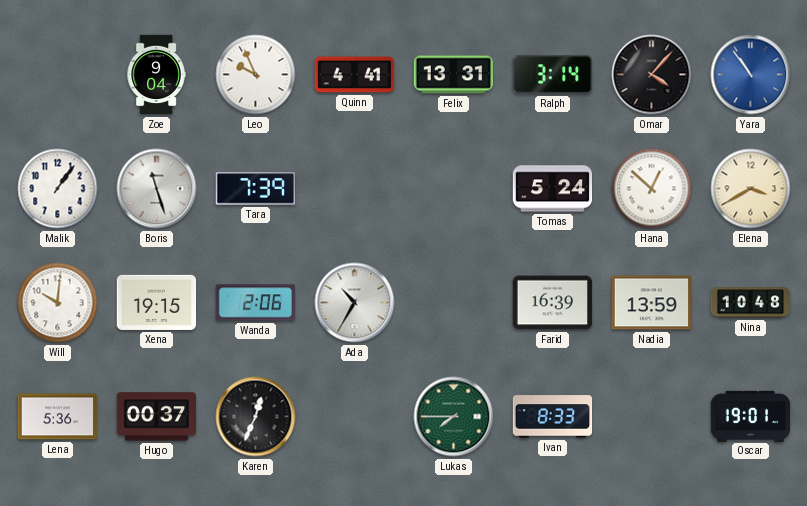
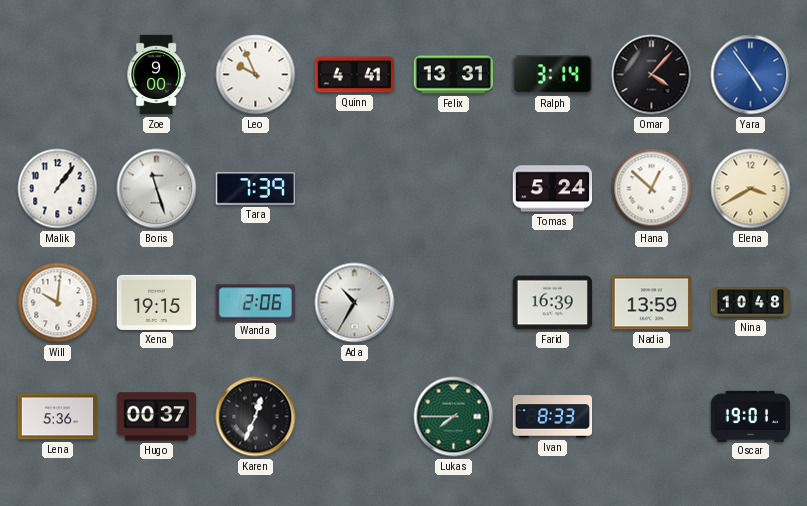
Zoe: 9:04 -> 9:00 (156, 75)
Yara: 10:54 -> 4:54 (751, 75)
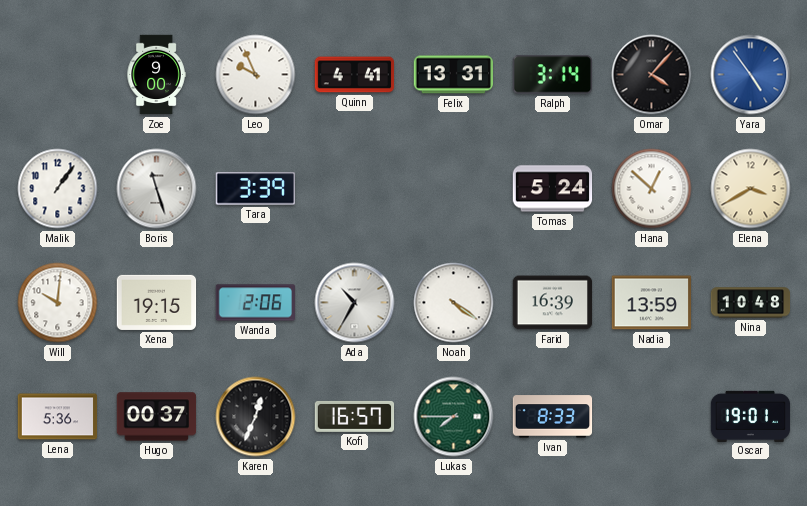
Tara: 7:39 -> 3:39 (255, 189)
Noah: none -> 4:21 (454, 303)
Kofi: none -> 16:57 (355, 416)
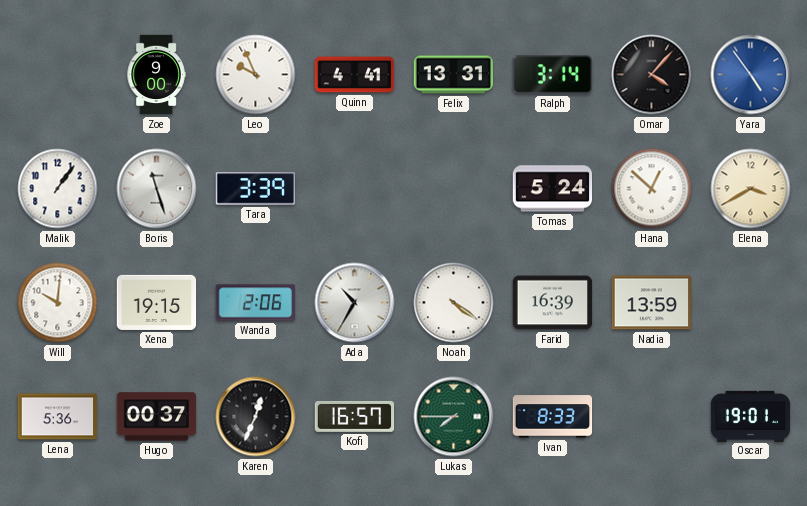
Nina: 10:48 -> none (751, 303)
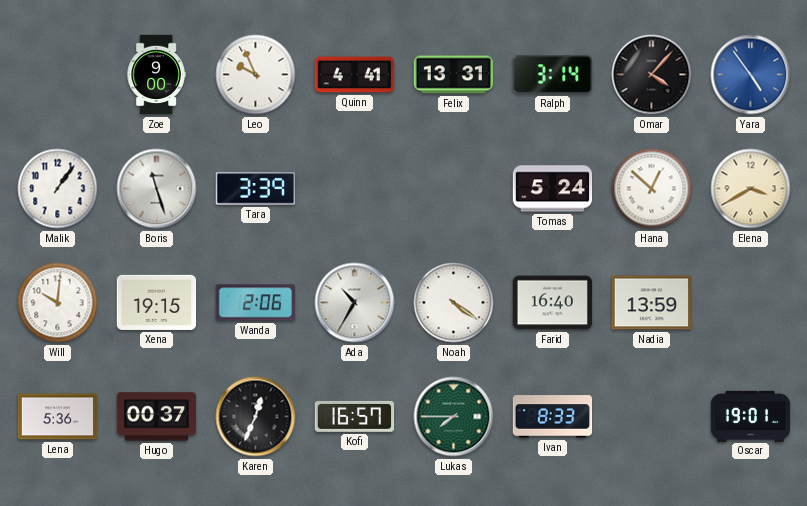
Farid: 16:39 -> 16:40 (553, 303)
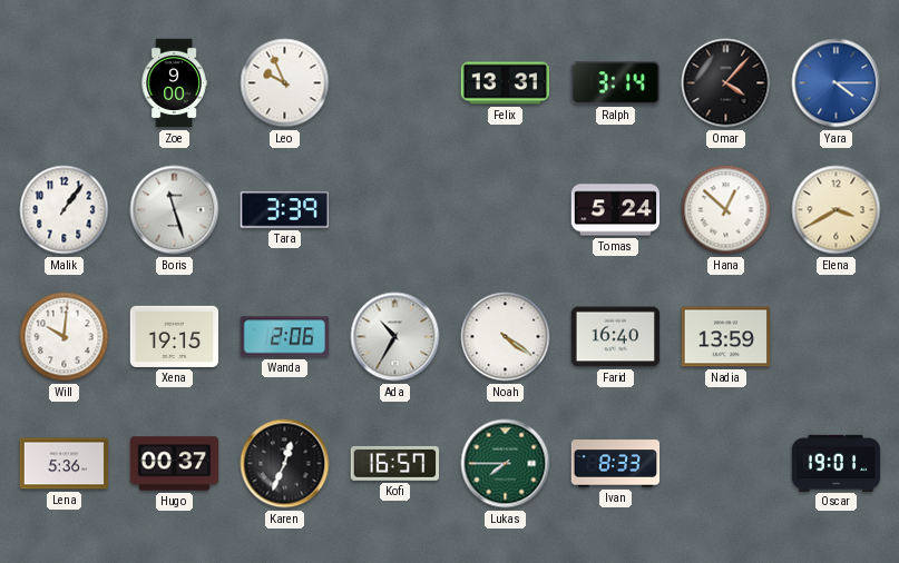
Quinn: 4:41 -> none (355, 75)
Yara: 4:54 -> 4:15 (837, 83)
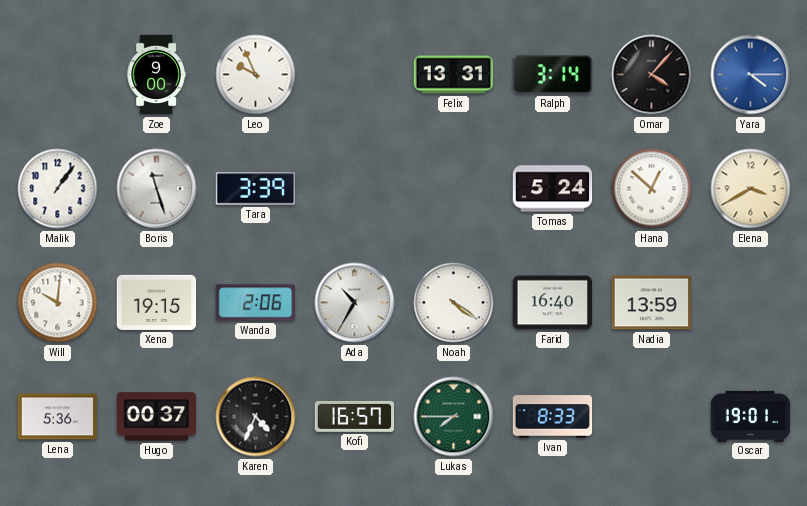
Karen: 12:34 -> 4:34 (256, 417)
